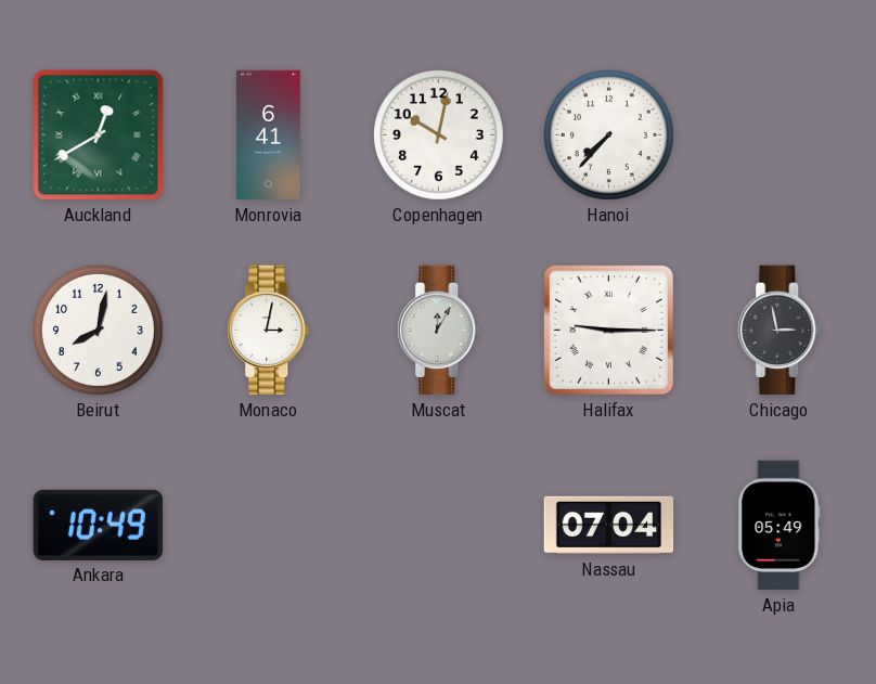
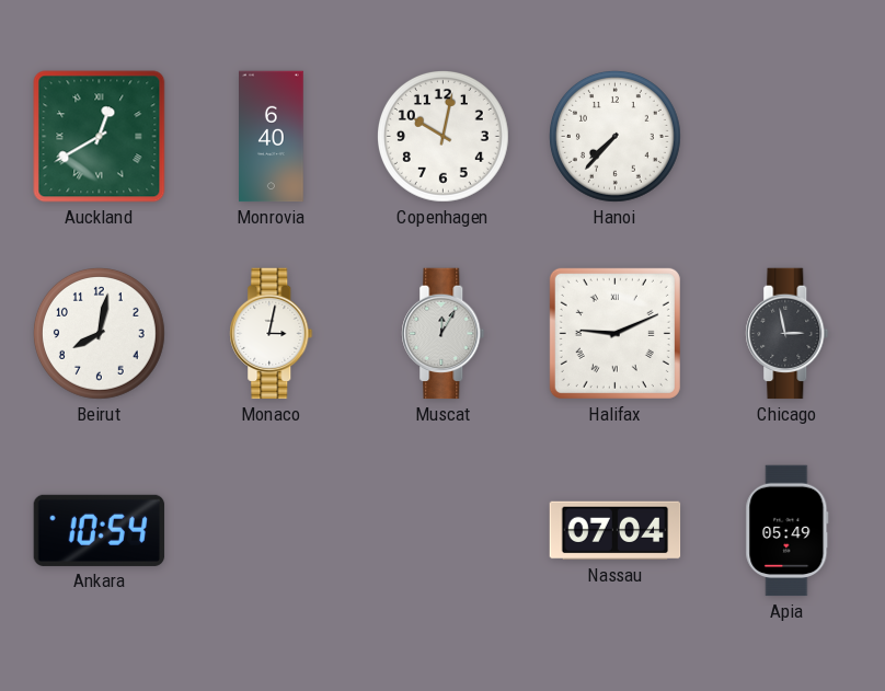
Monrovia: 6:41 -> 6:40 (272, 137)
Halifax: 9:15 -> 9:11 (614, 333)
Ankara: 10:49 -> 10:54 (100, 530)
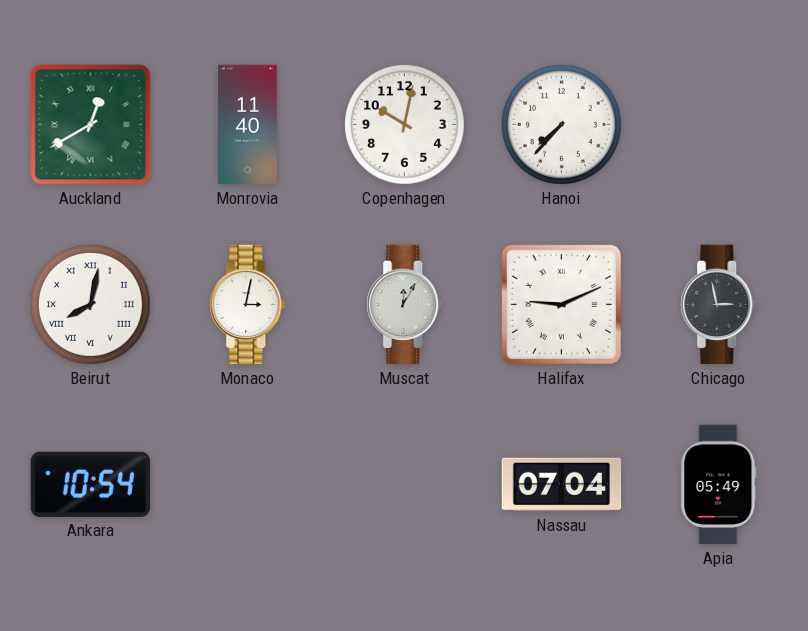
Monrovia: 6:40 -> 11:40 (248, 125)
Beirut numerals: Arabic -> Roman (91, 305)
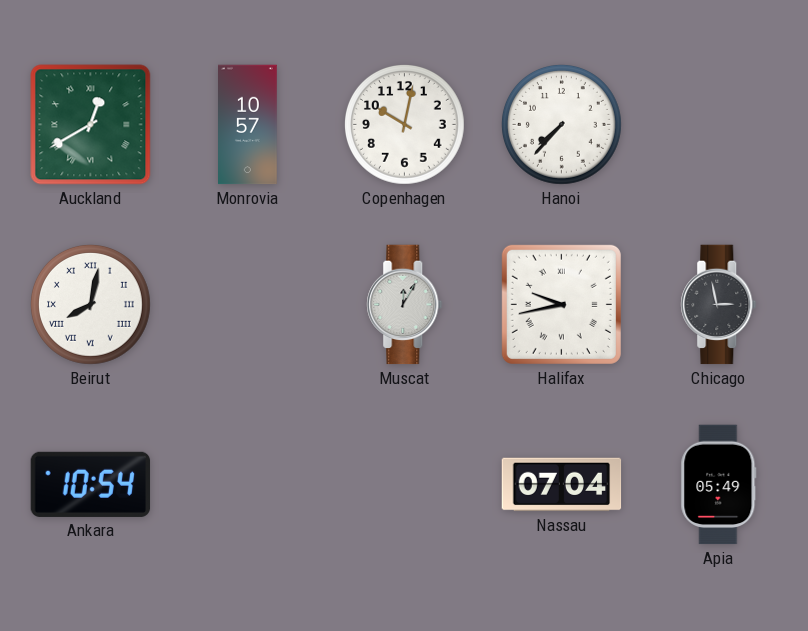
Monrovia: 11:40 -> 10:57 (248, 125)
Monaco: 3:02 -> none (248, 305)
Halifax: 9:11 -> 9:43 (561, 304)
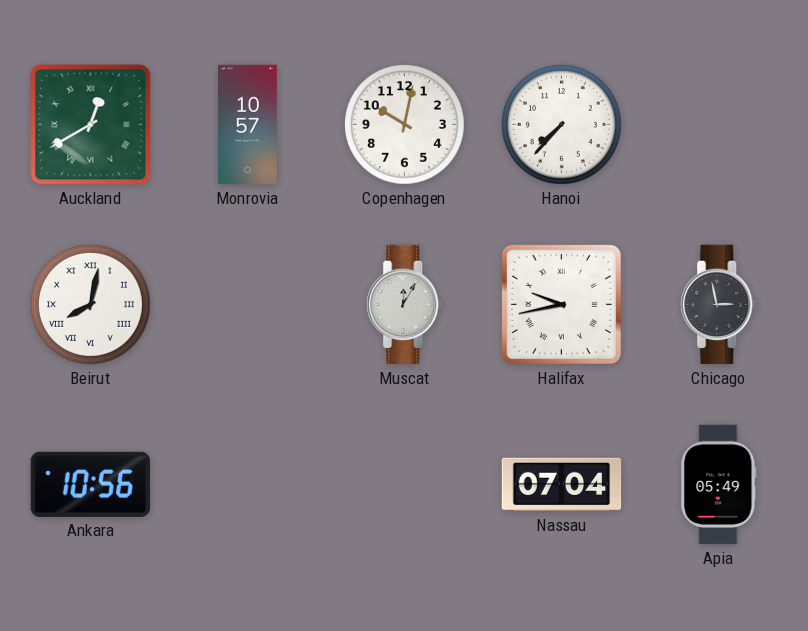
Ankara: 10:54 -> 10:56 (91, 484)
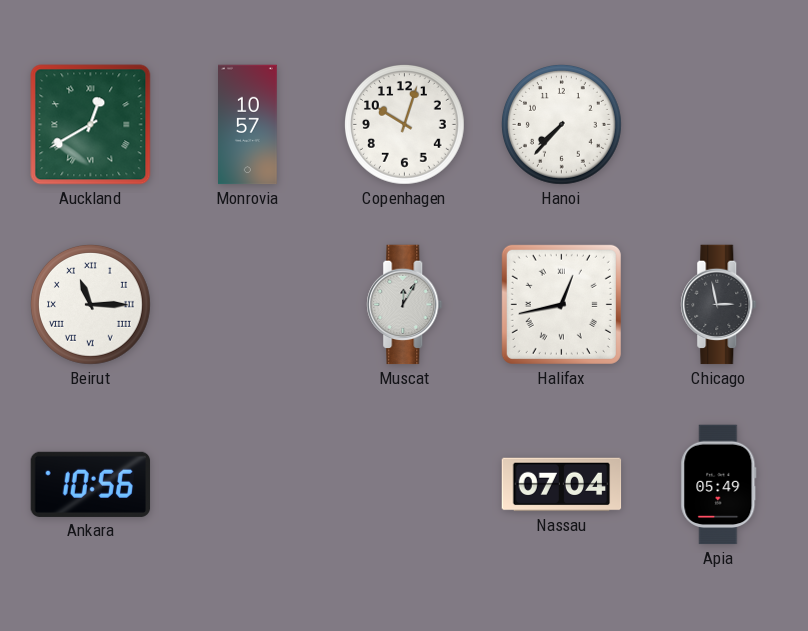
Copenhagen: 10:02 -> 10:03 (405, 125)
Beirut: 8:02 -> 11:15 (91, 305)
Halifax: 9:43 -> 12:43 (561, 304)
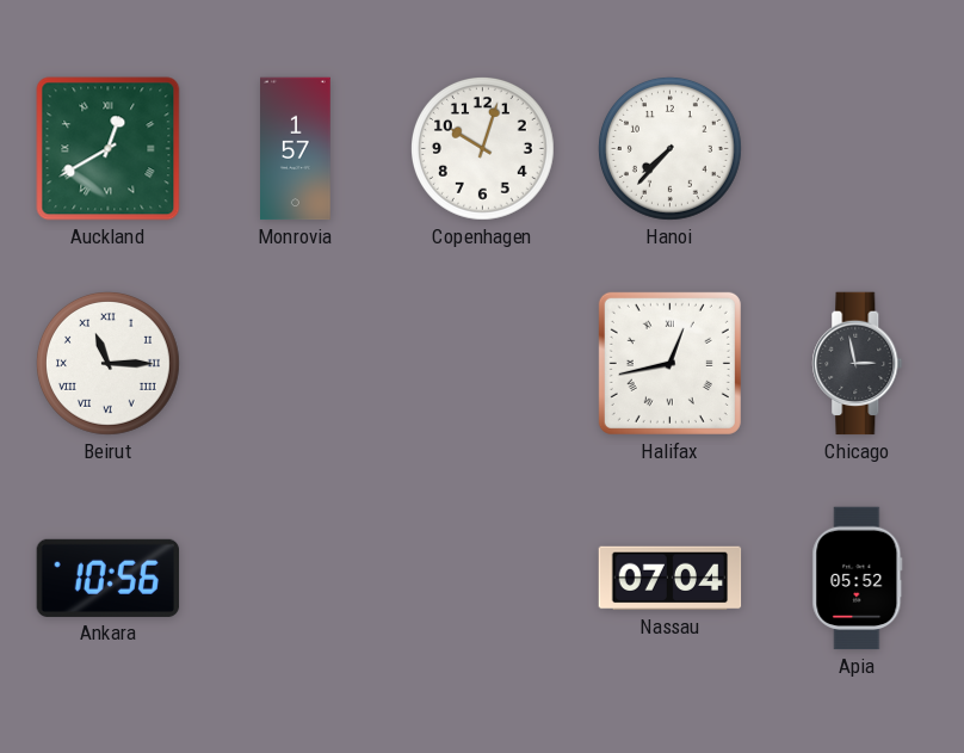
Monrovia: 10:57 -> 1:57 (296, 149)
Muscat: 12:05 -> none (405, 305)
Apia: 05:49 -> 05:52 (858, 579)
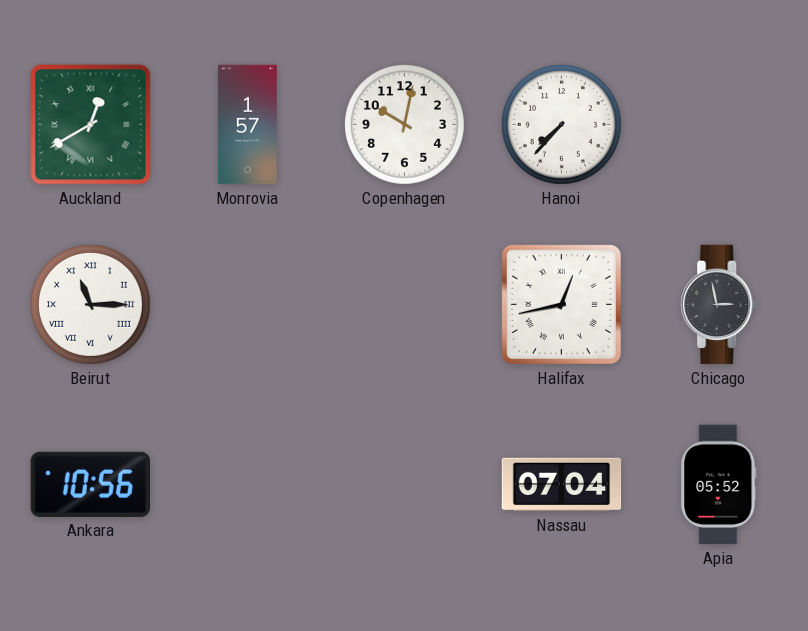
Copenhagen: 10:03 -> 10:02 (405, 125)
